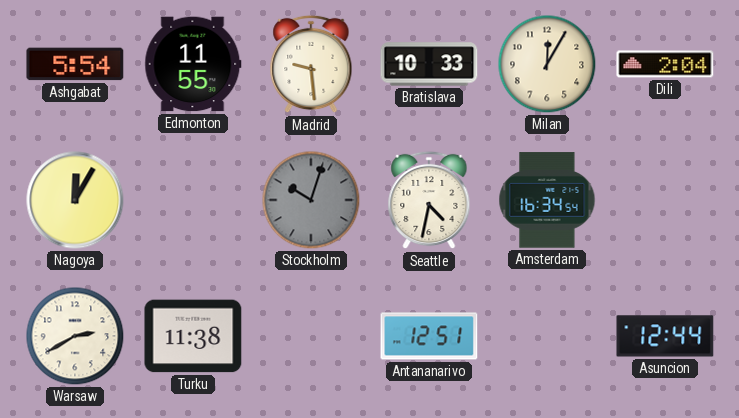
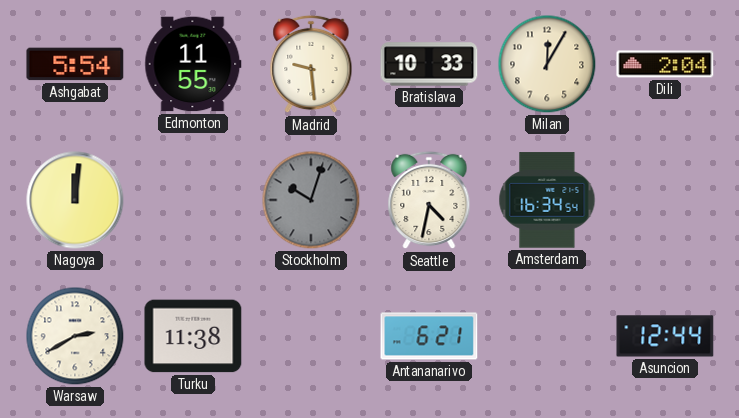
Nagoya: 12:05 -> 12:01 (75, 200)
Antananarivo: 12:51 -> 6:21 (429, 336)
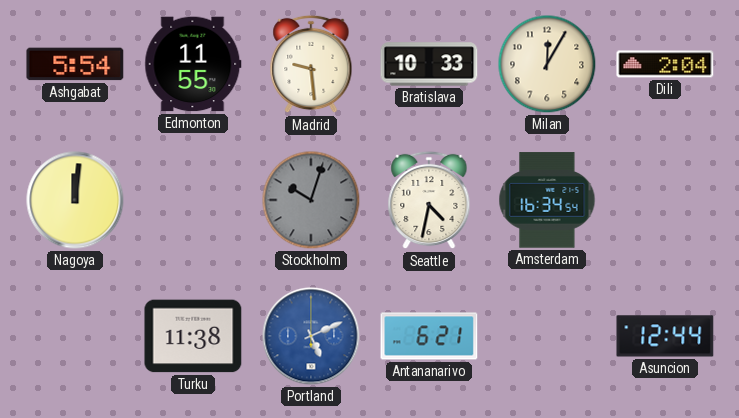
Warsaw: 2:40 -> none (75, 336)
Portland: none -> 5:11 (311, 336)
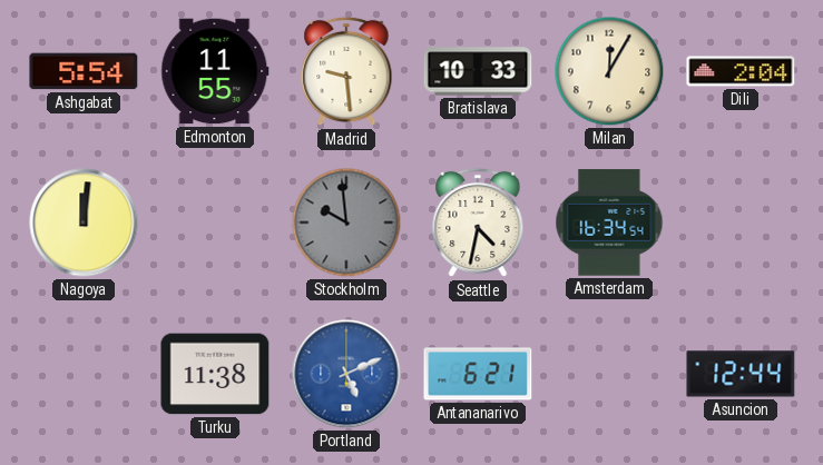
Stockholm: 10:03 -> 9:59 (346, 222)
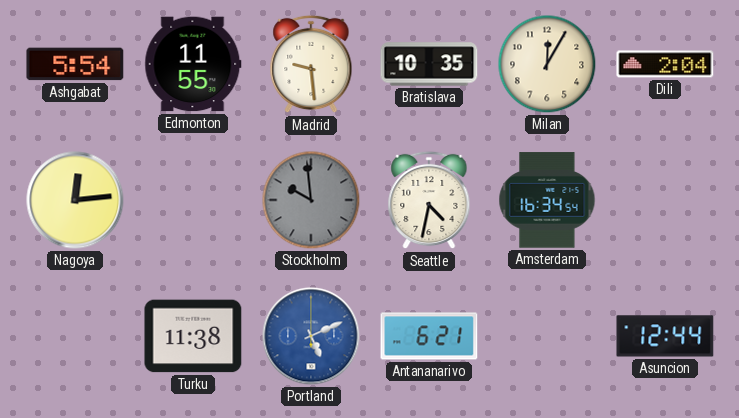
Bratislava: 10:33 -> 10:35 (429, 64)
Nagoya: 12:01 -> 12:14 (75, 200)
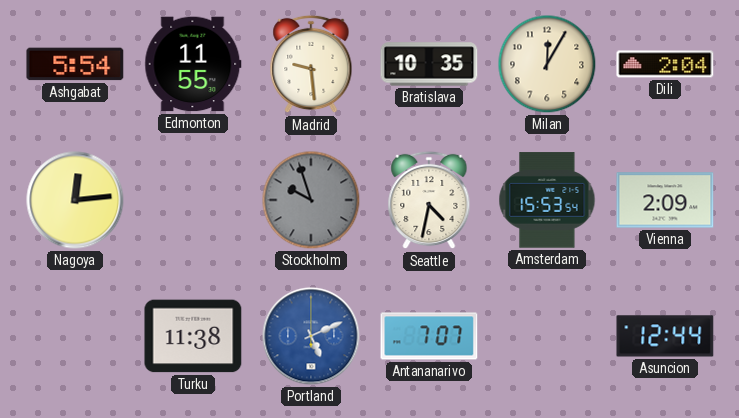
Stockholm: 9:59 -> 9:57 (311, 200)
Amsterdam: 16:34 -> 15:53 (547, 200)
Vienna: none -> 2:09 (665, 200)
Antananarivo: 6:21 -> 7:07 (429, 336)
